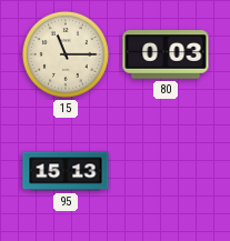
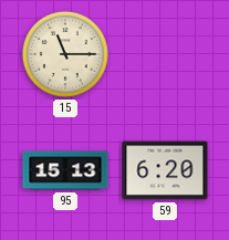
80: 0:03 -> none (166, 54)
59: none -> 6:20 (165, 170)
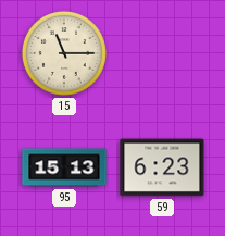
59: 6:20 -> 6:23 (162, 167)
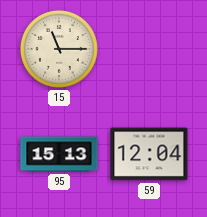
59: 6:23 -> 12:04 (149, 154)
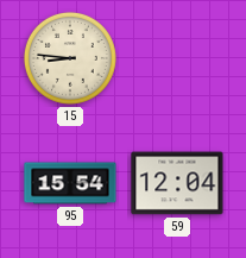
15: 11:15 -> 8:46 (70, 58)
95: 15:13 -> 15:54 (70, 183)
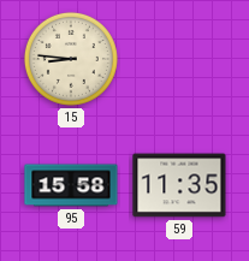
95: 15:54 -> 15:58 (71, 185)
59: 12:04 -> 11:35 (179, 185)
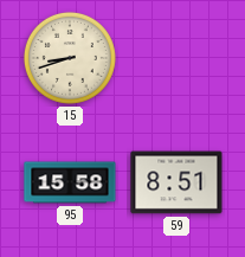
15: 8:46 -> 8:42 (70, 58)
59: 11:35 -> 8:51 (176, 182)
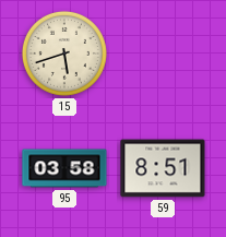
15: 8:42 -> 5:42 (64, 54)
95: 15:58 -> 03:58 (64, 168)
